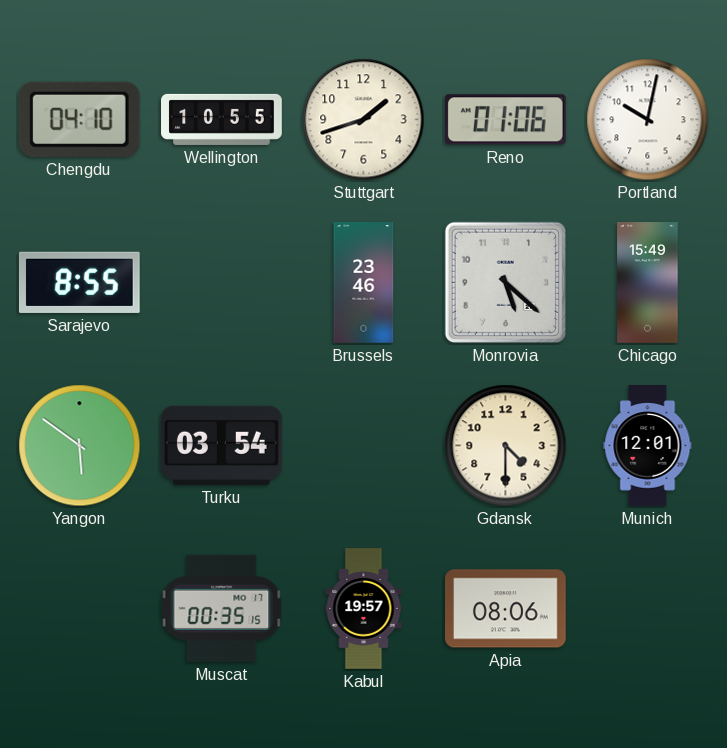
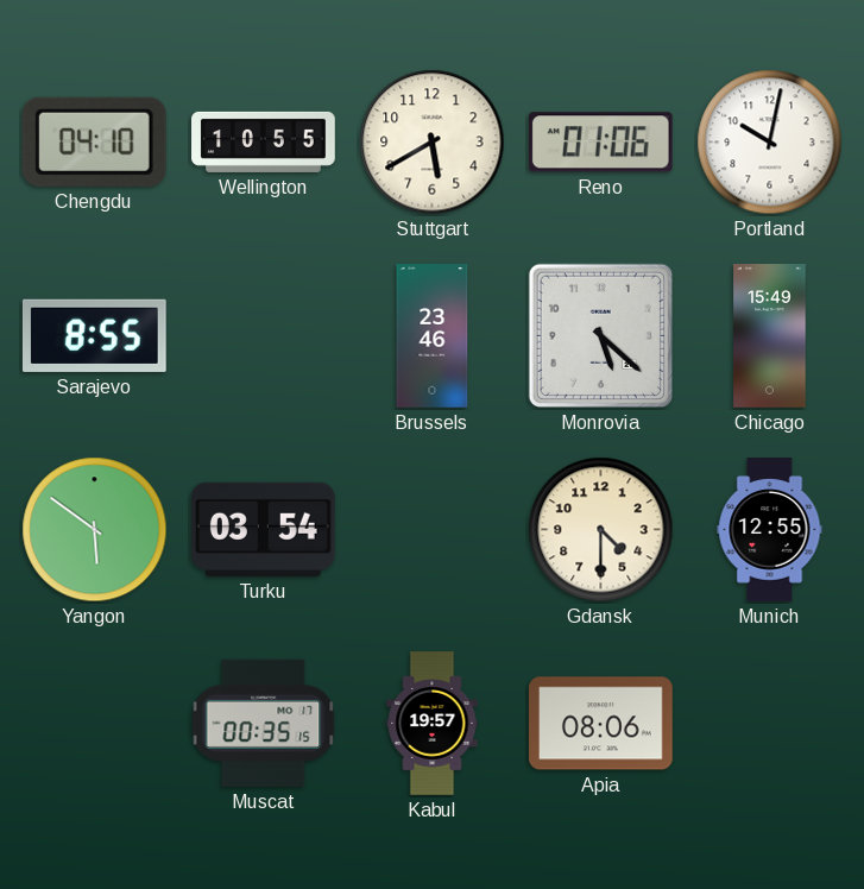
Stuttgart: 1:42 -> 5:40 (433, 143)
Munich: 12:01 -> 12:55 (770, 530)
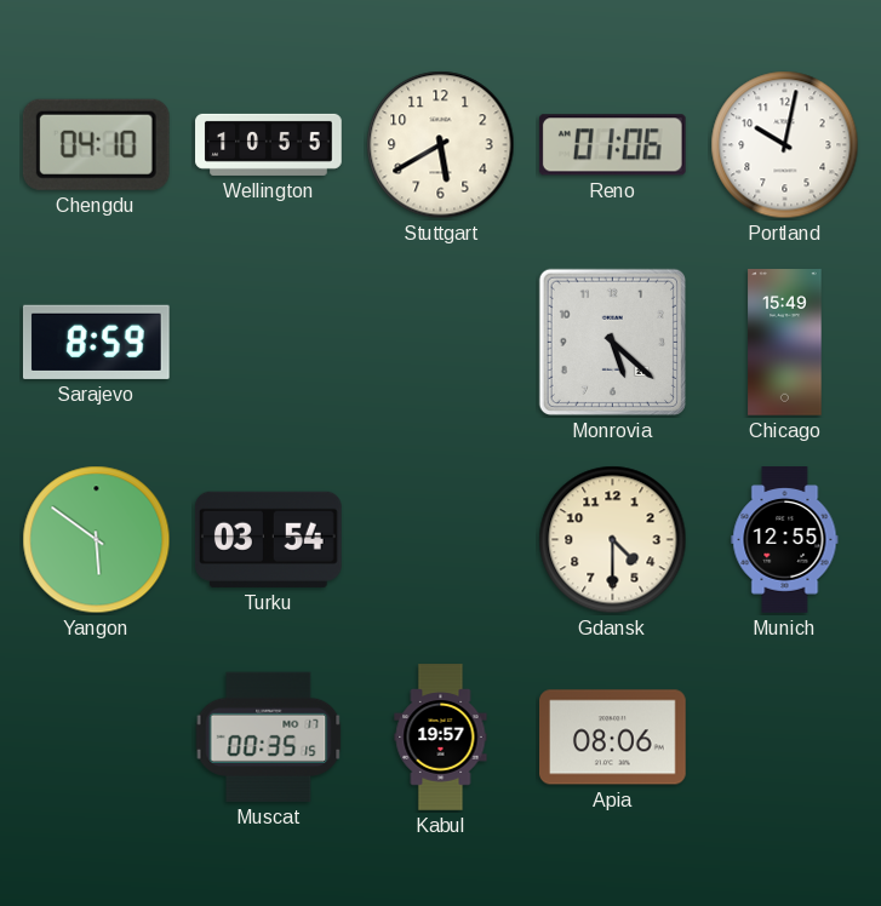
Sarajevo: 8:55 -> 8:59 (96, 342)
Brussels: 23:46 -> none (433, 336)
